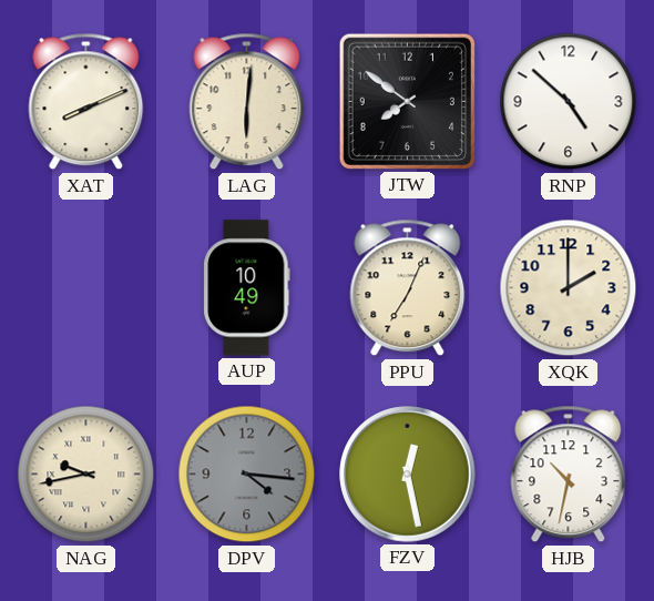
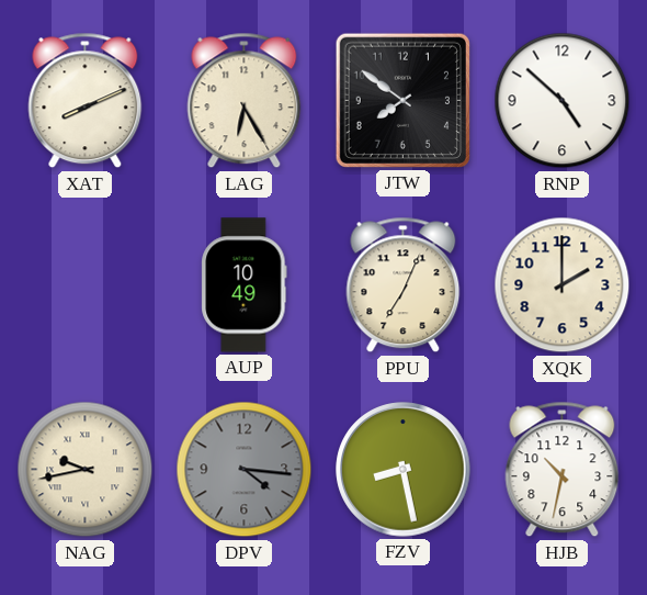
LAG: 6:01 -> 6:25 (245, 101)
FZV: 12:28 -> 8:28 (404, 470)
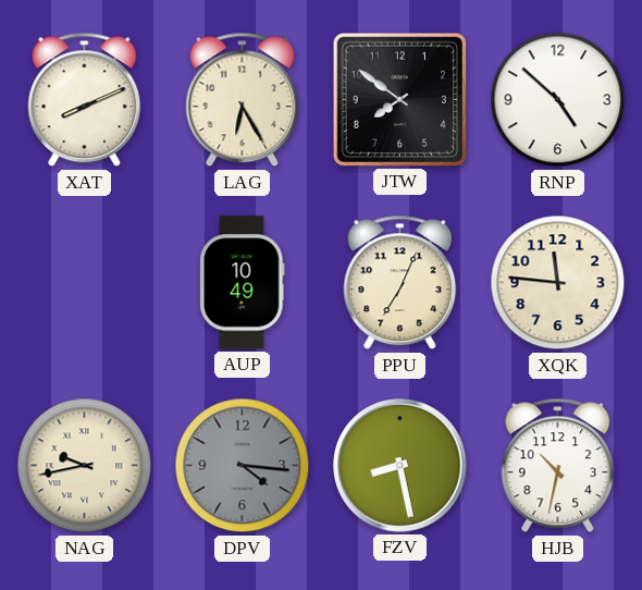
XQK: 2:00 -> 11:46 (558, 283)
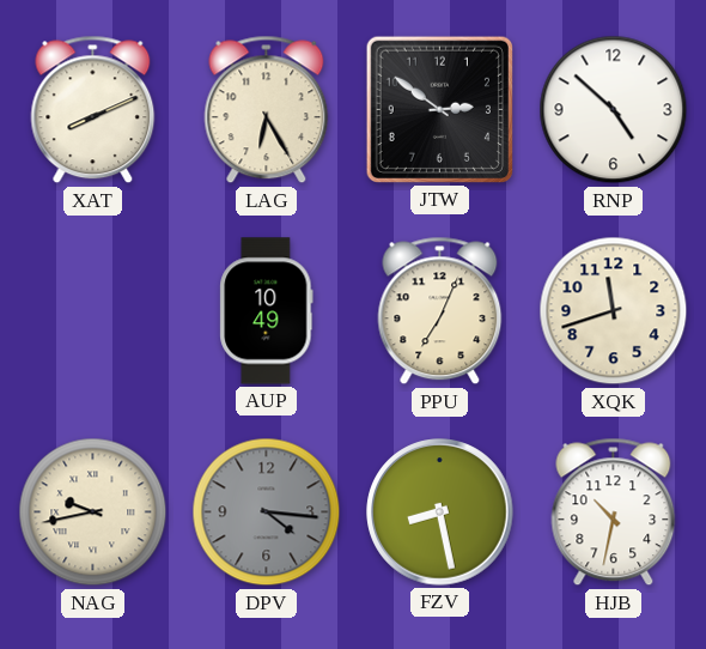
JTW: 7:51 -> 2:51 (439, 109)
XQK: 11:46 -> 11:42 (614, 311)
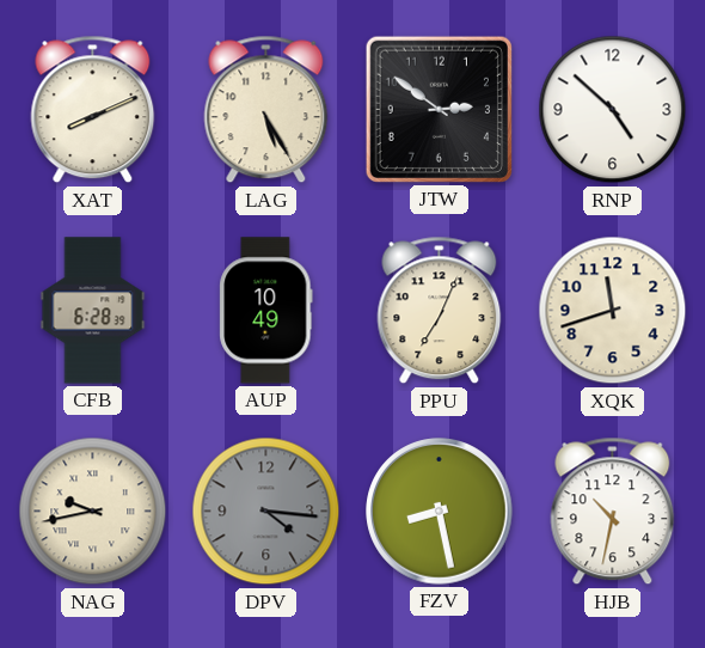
LAG: 6:25 -> 5:25 (266, 110)
CFB: none -> 6:28 (93, 311)
